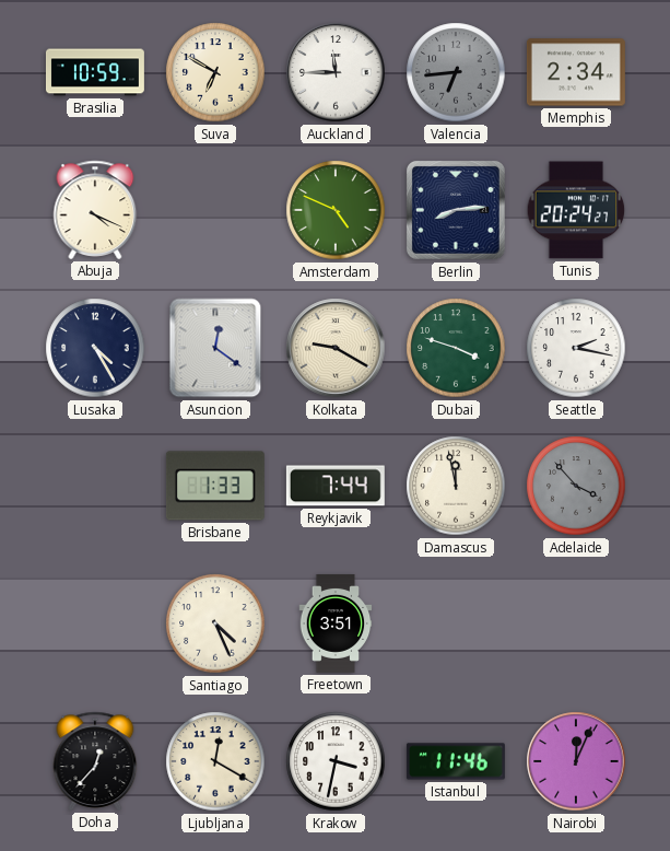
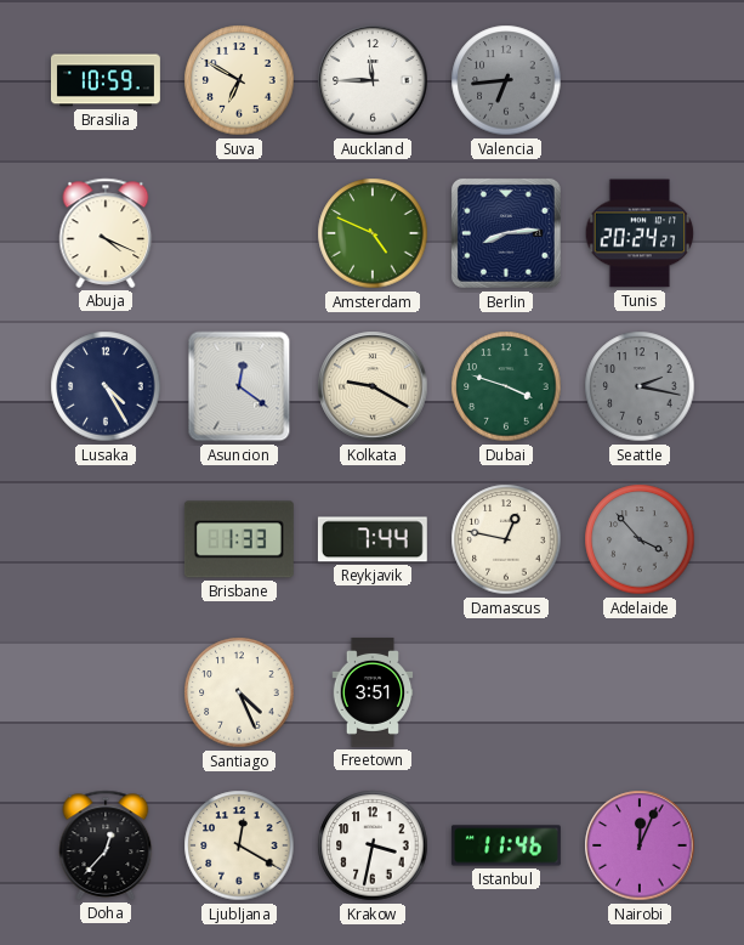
Memphis: 2:34 -> none (576, 72)
Seattle dial: white -> grey (640, 386)
Damascus: 11:58 -> 12:47 (506, 539)
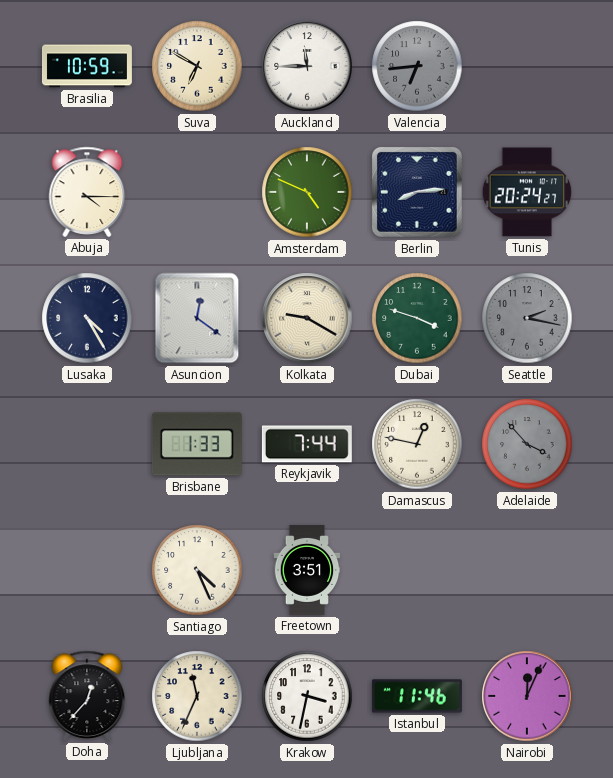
Abuja: 4:19 -> 4:15 (87, 192)
Ljubljana: 12:20 -> 11:34 (197, 696)
